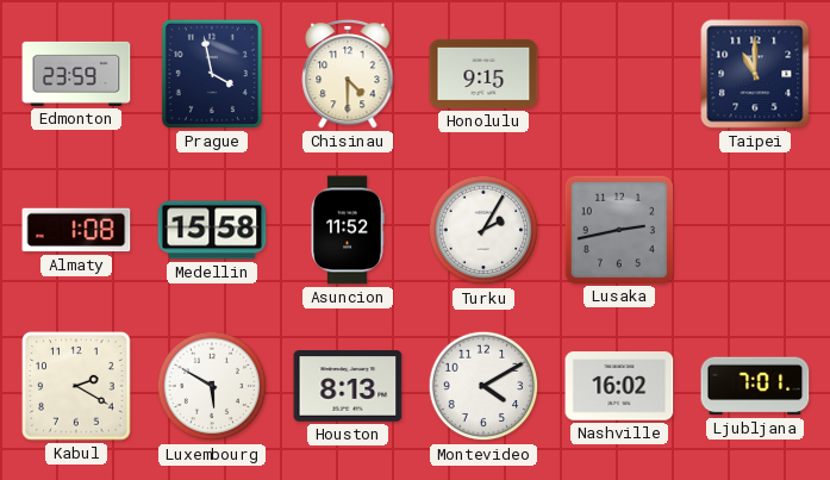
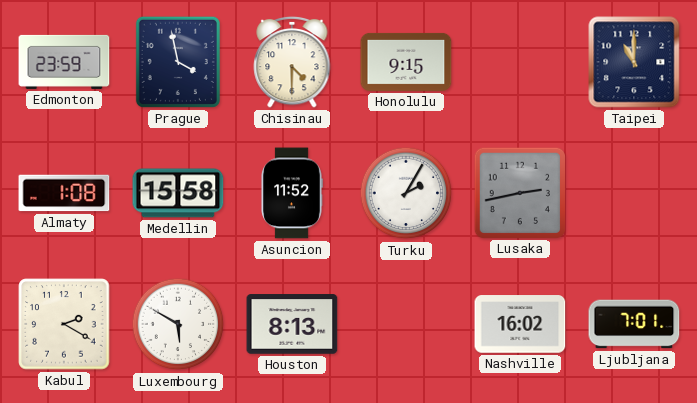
Montevideo: 4:10 -> none (483, 386)
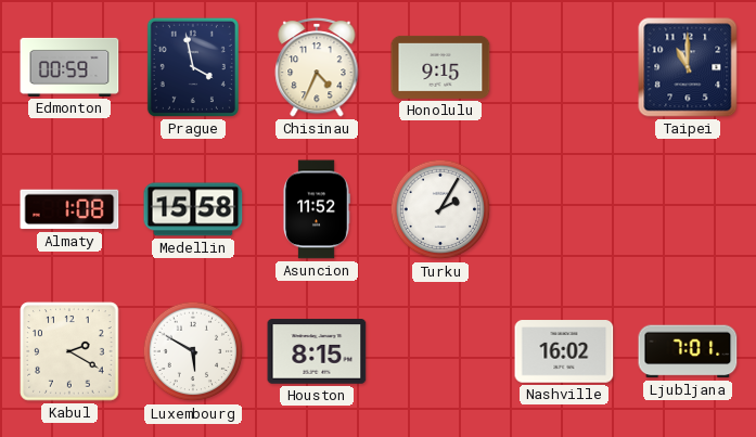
Edmonton: 23:59 -> 00:59 (69, 67)
Chisinau: 4:30 -> 4:34 (317, 67)
Lusaka: 2:43 -> none (519, 192)
Houston: 8:13 -> 8:15 (317, 351)
